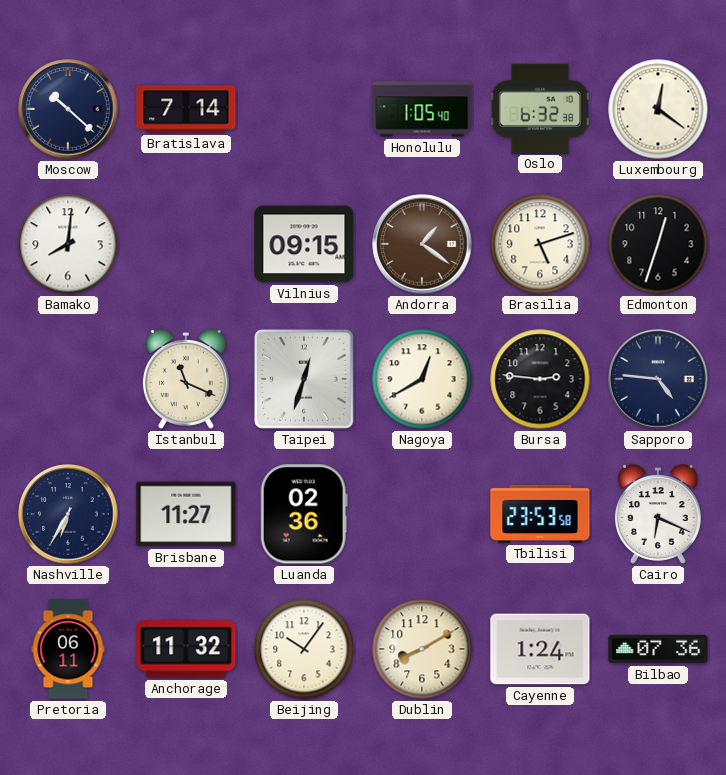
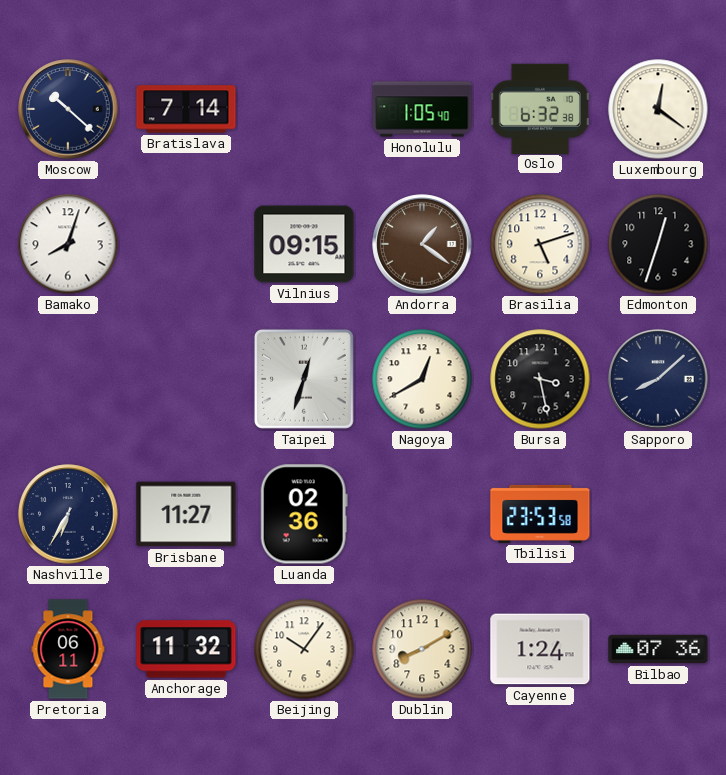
Bamako: 8:01 -> 8:03 (68, 244)
Istanbul: 11:19 -> none (186, 379)
Bursa: 2:46 -> 3:28 (540, 379)
Sapporo: 4:46 -> 8:08 (658, 379)
Cairo: 6:19 -> none (658, 514)
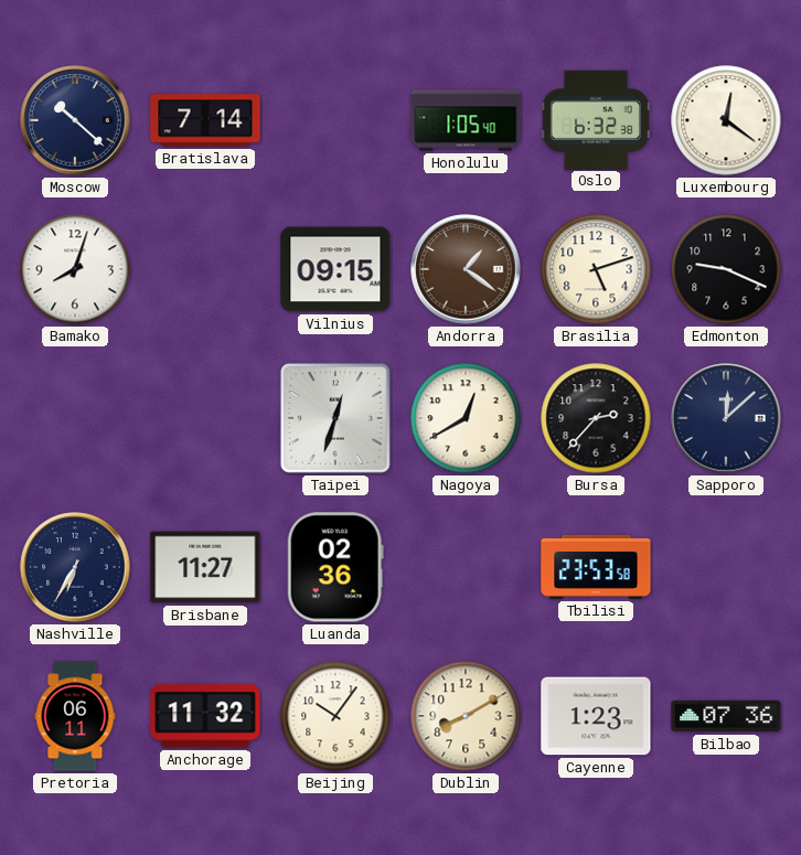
Edmonton: 12:33 -> 9:19 (726, 269)
Bursa: 3:28 -> 2:37 (596, 418)
Sapporo: 8:08 -> 12:08 (726, 418)
Cayenne: 1:24 -> 1:23 (596, 716)
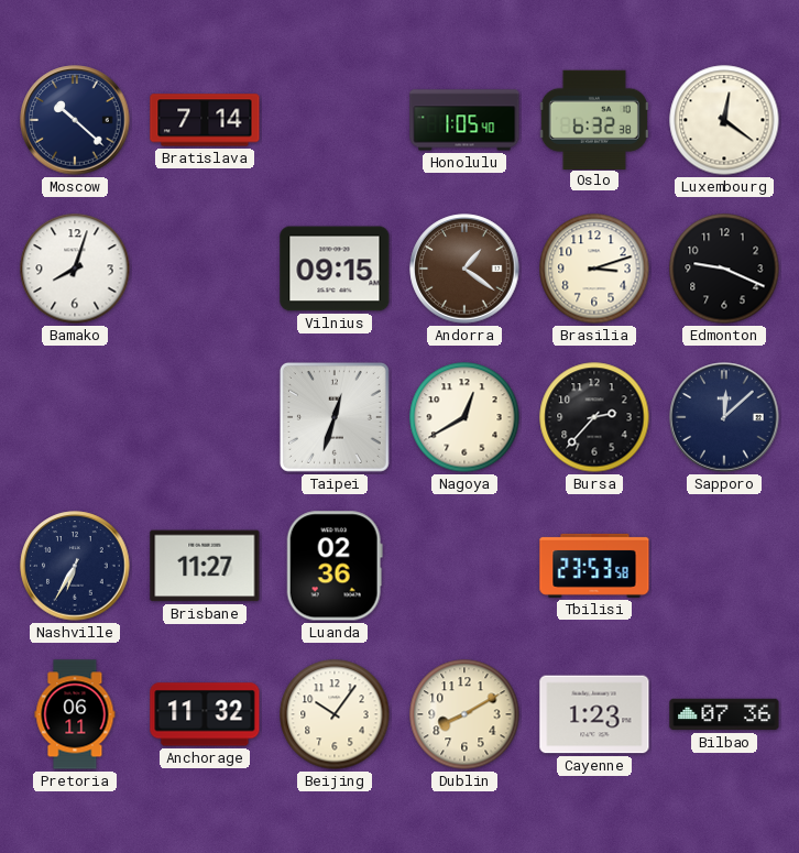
Brasilia: 5:12 -> 3:12 (594, 269)
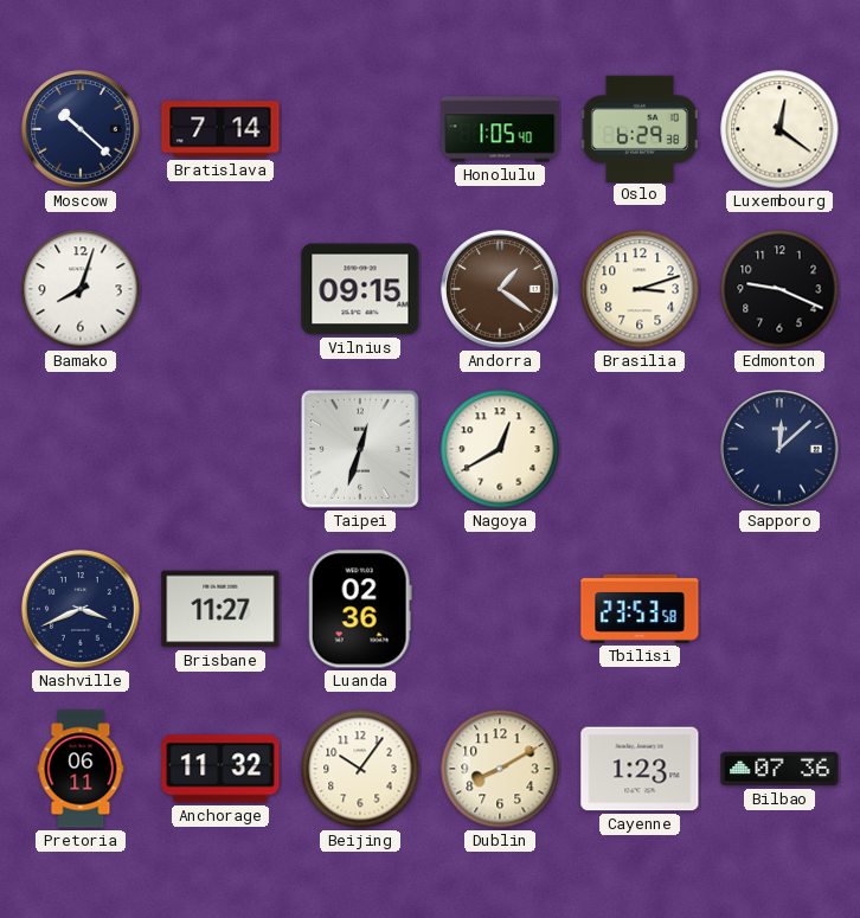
Oslo: 6:32 -> 6:29 (640, 128)
Bursa: 2:37 -> none (594, 417)
Nashville: 6:35 -> 3:41 (81, 609)
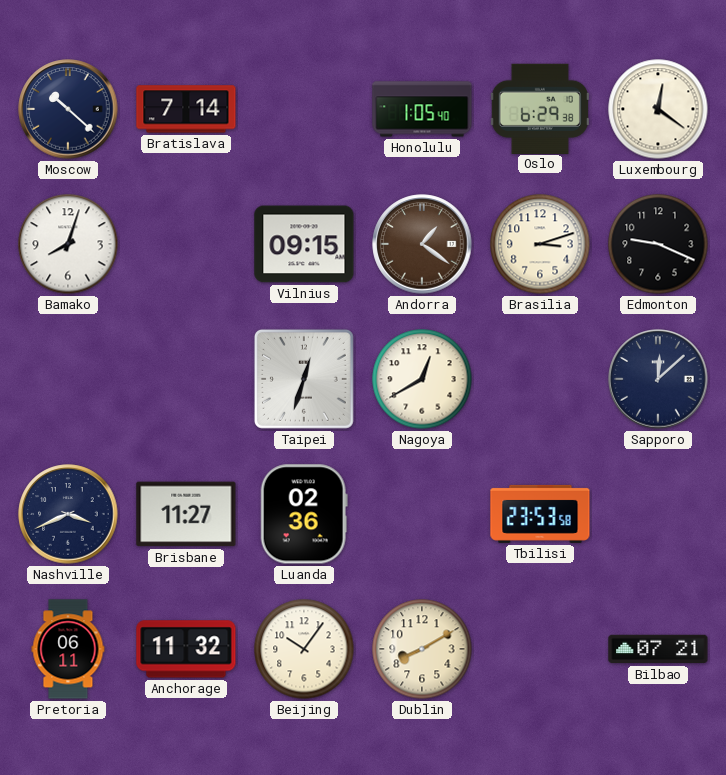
Cayenne: 1:23 -> none (640, 769)
Bilbao: 07:36 -> 07:21 (658, 649)
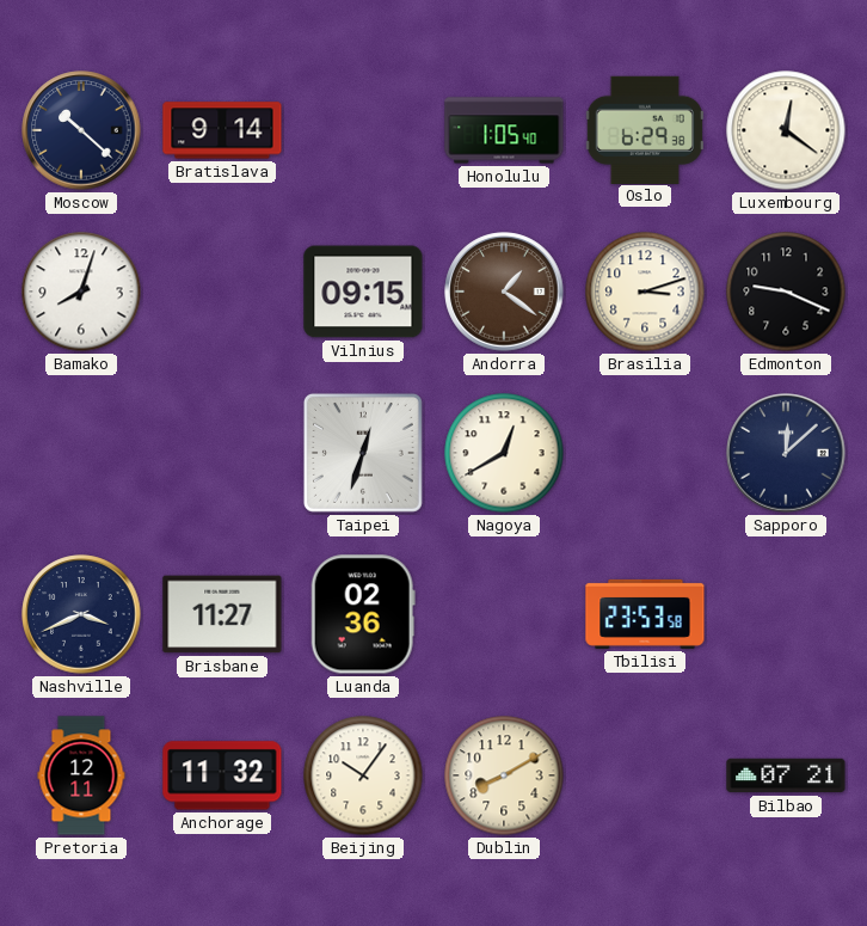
Bratislava: 7:14 -> 9:14 (222, 130)
Pretoria: 06:11 -> 12:11 (81, 775)
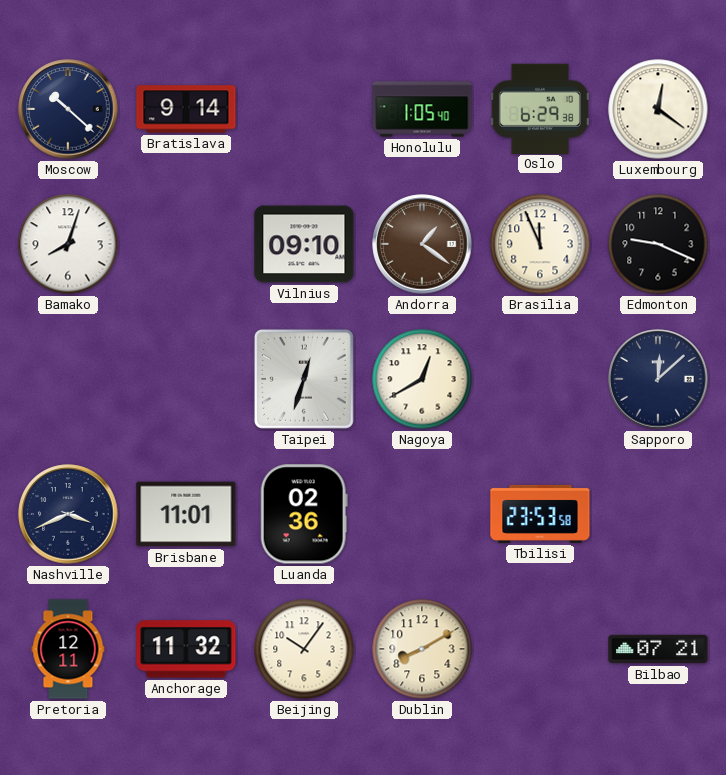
Vilnius: 09:15 -> 09:10 (304, 244)
Brasilia: 3:12 -> 11:56 (540, 244)
Brisbane: 11:27 -> 11:01 (186, 514)
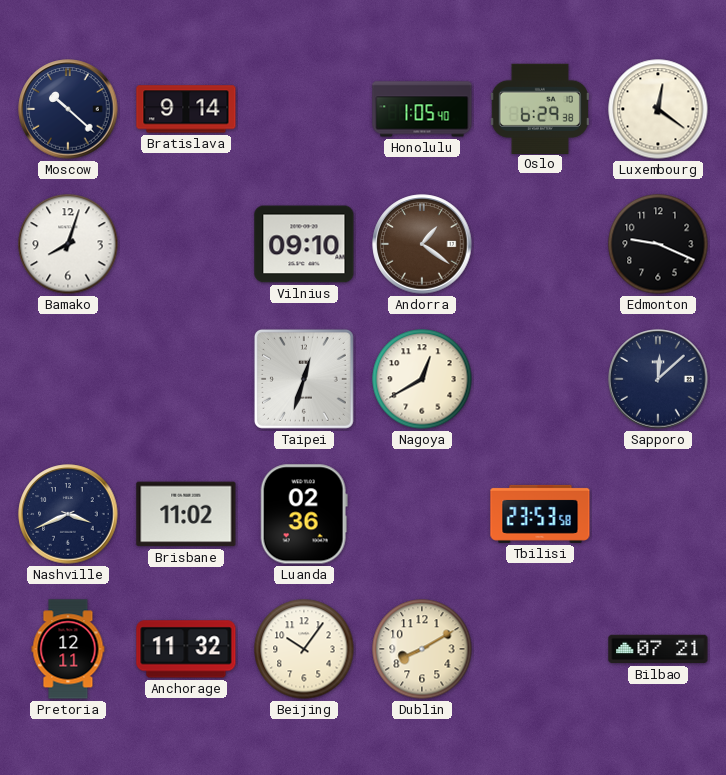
Brasilia: 11:56 -> none (540, 244)
Brisbane: 11:01 -> 11:02 (186, 514)
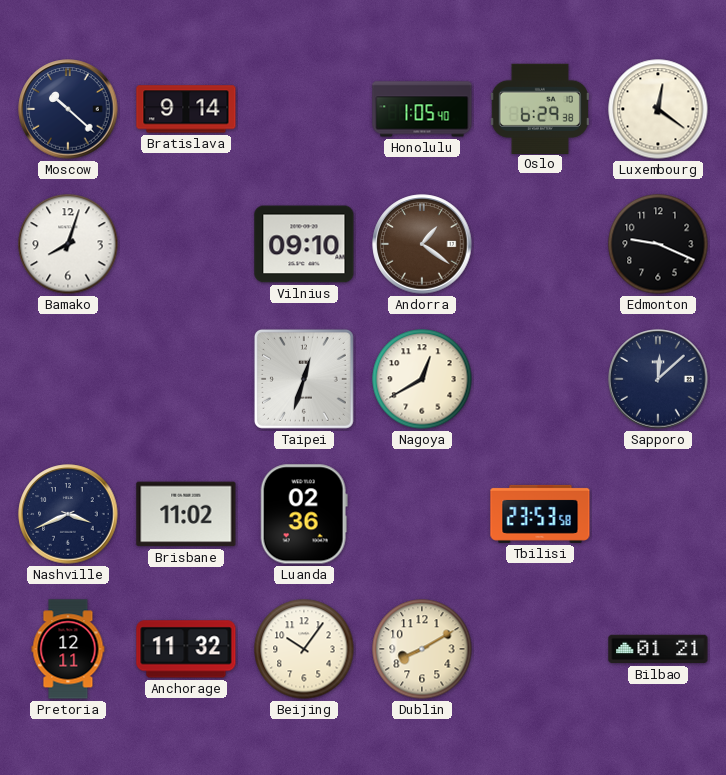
Bilbao: 07:21 -> 01:21 (658, 649)
